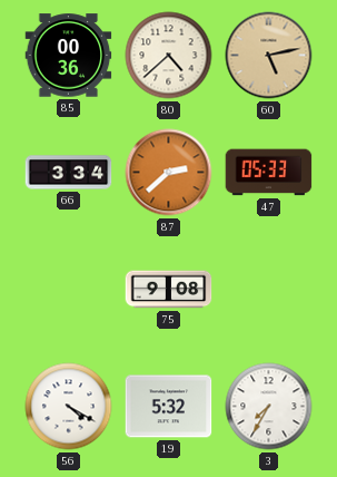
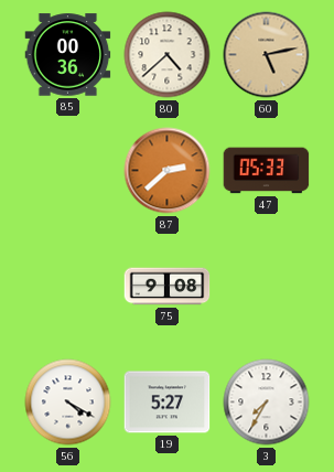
66: 3:34 -> none (69, 173)
19: 5:32 -> 5:27 (168, 403)
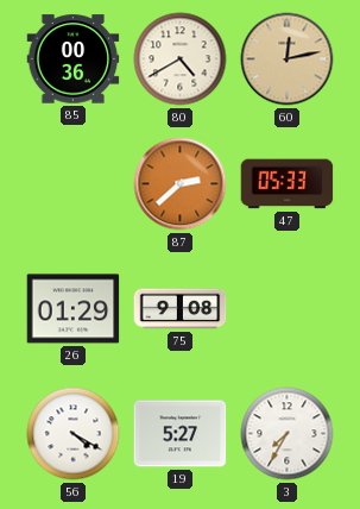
80: 4:38 -> 4:40 (181, 59)
60: 5:13 -> 12:13 (288, 59)
26: none -> 01:29 (74, 309)
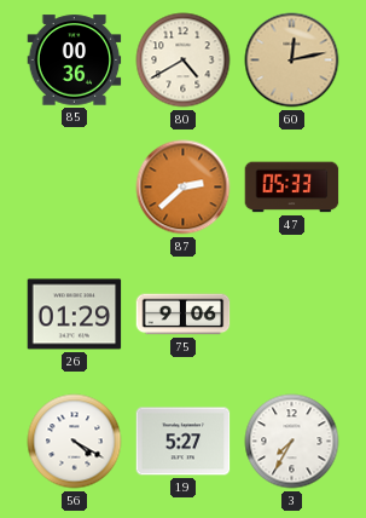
75: 9:08 -> 9:06 (184, 315)
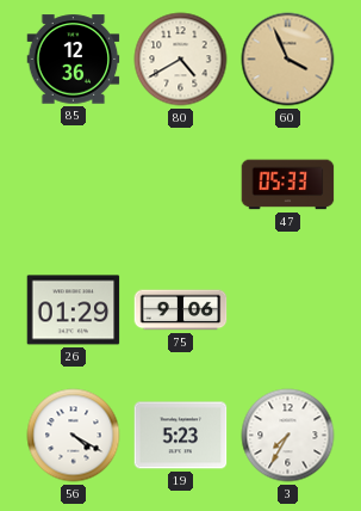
85: 00:36 -> 12:36 (74, 60)
60: 12:13 -> 3:56 (288, 60)
87: 2:38 -> none (184, 188)
19: 5:27 -> 5:23 (181, 436)
